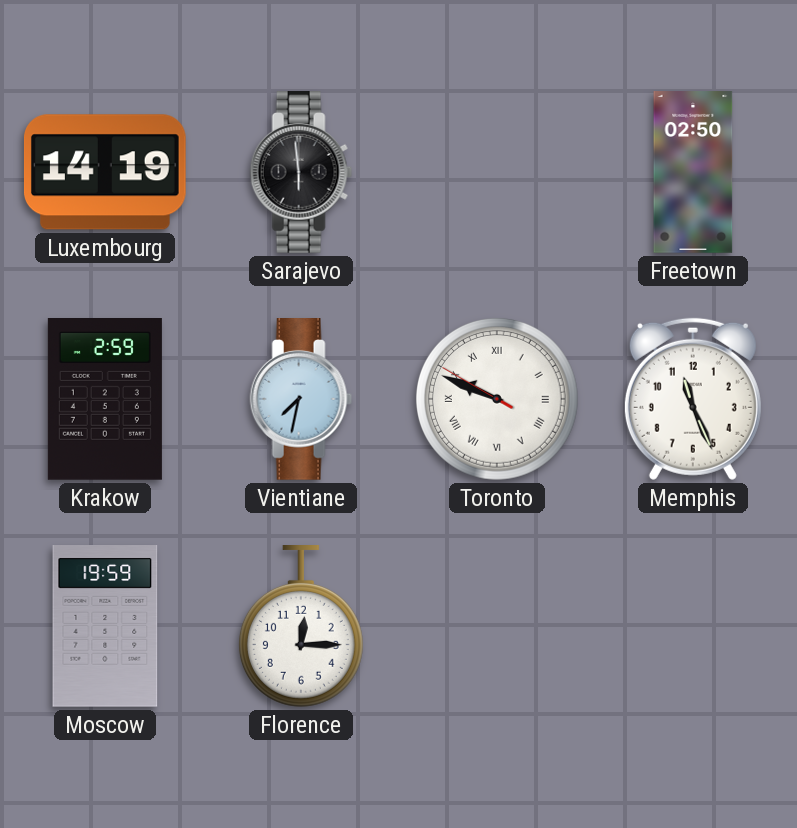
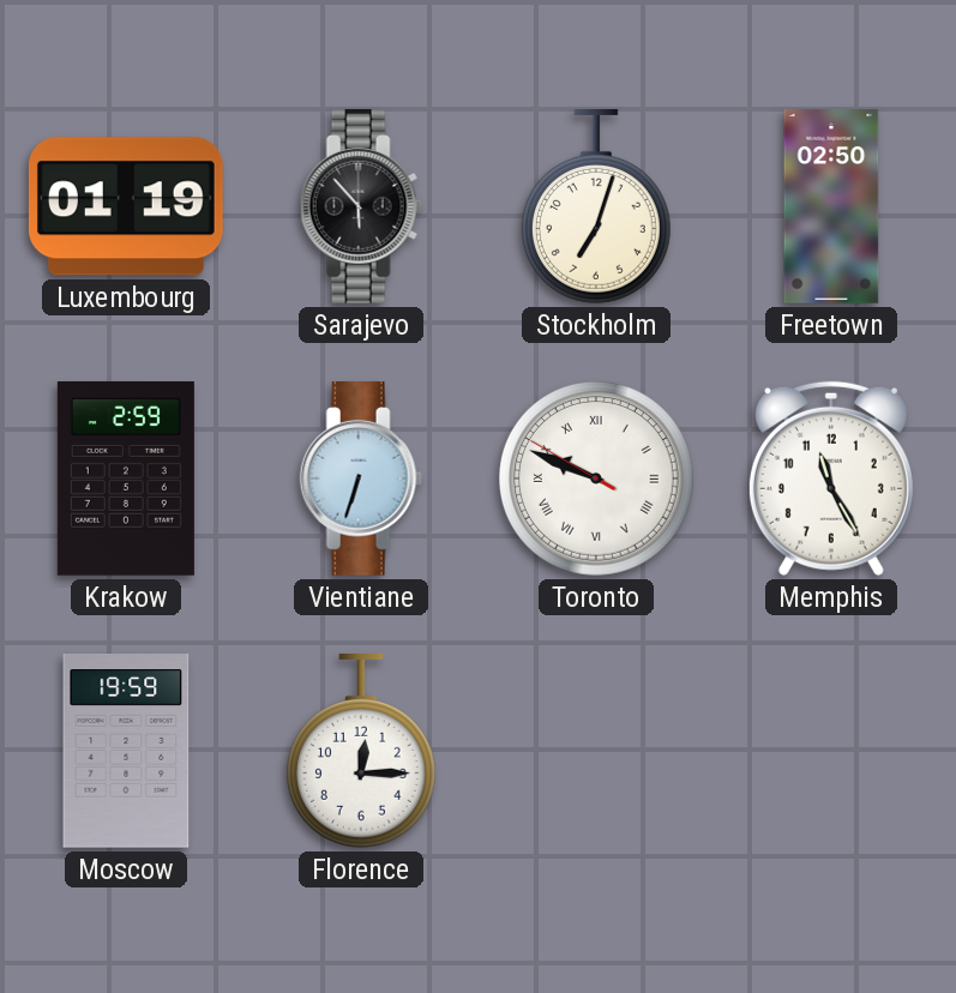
Luxembourg: 14:19 -> 01:19 (126, 206)
Sarajevo: 5:59 -> 5:53 (361, 207)
Stockholm: none -> 7:03 (596, 207)
Vientiane: 7:32 -> 6:33 (361, 480)
Memphis: 11:26 -> 11:25 (831, 479)
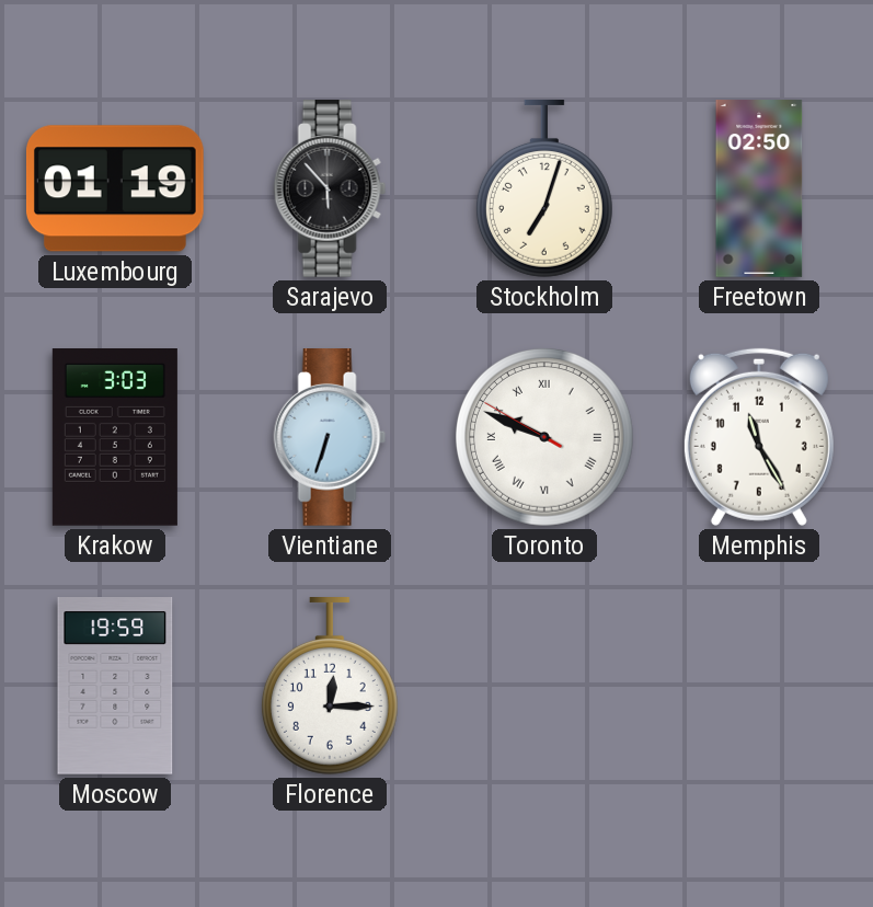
Krakow: 2:59 -> 3:03 (115, 438)
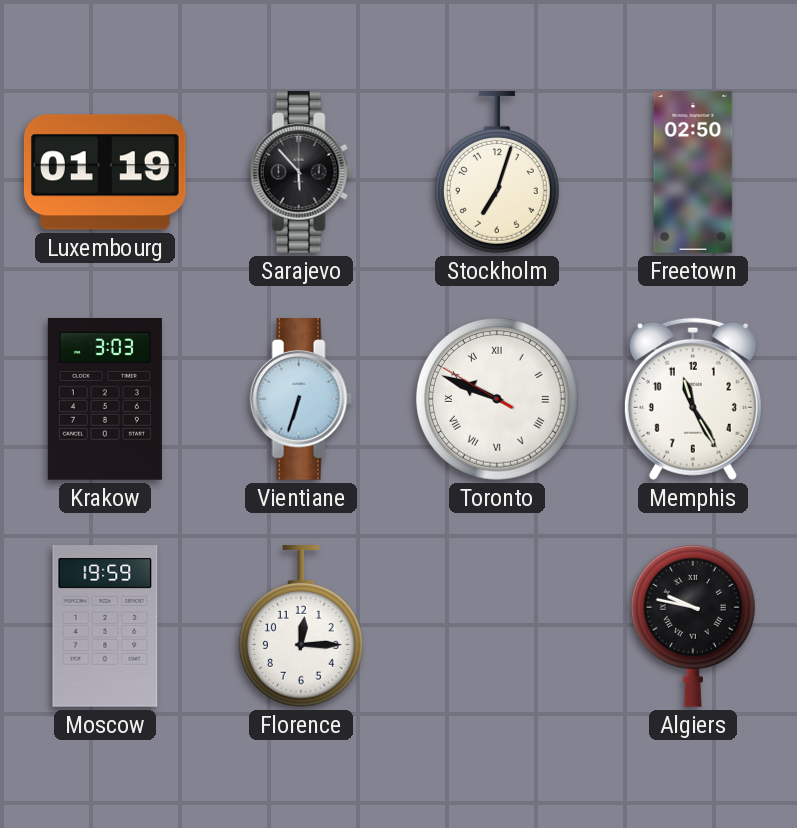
Algiers: none -> 9:47 (693, 626)
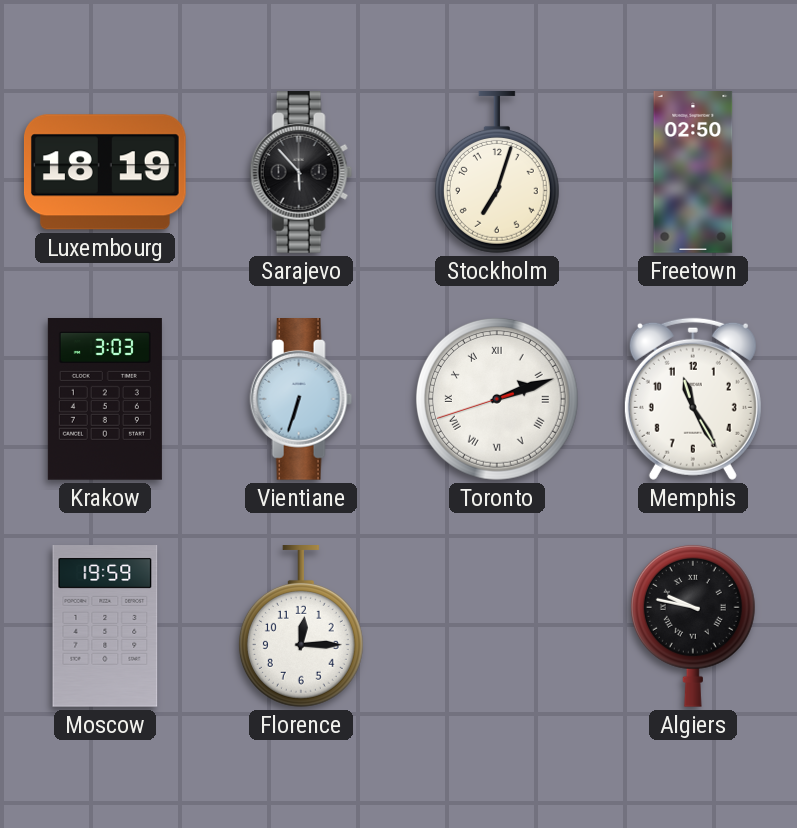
Luxembourg: 01:19 -> 18:19 (105, 172)
Toronto: 9:48 -> 2:11 (497, 399)
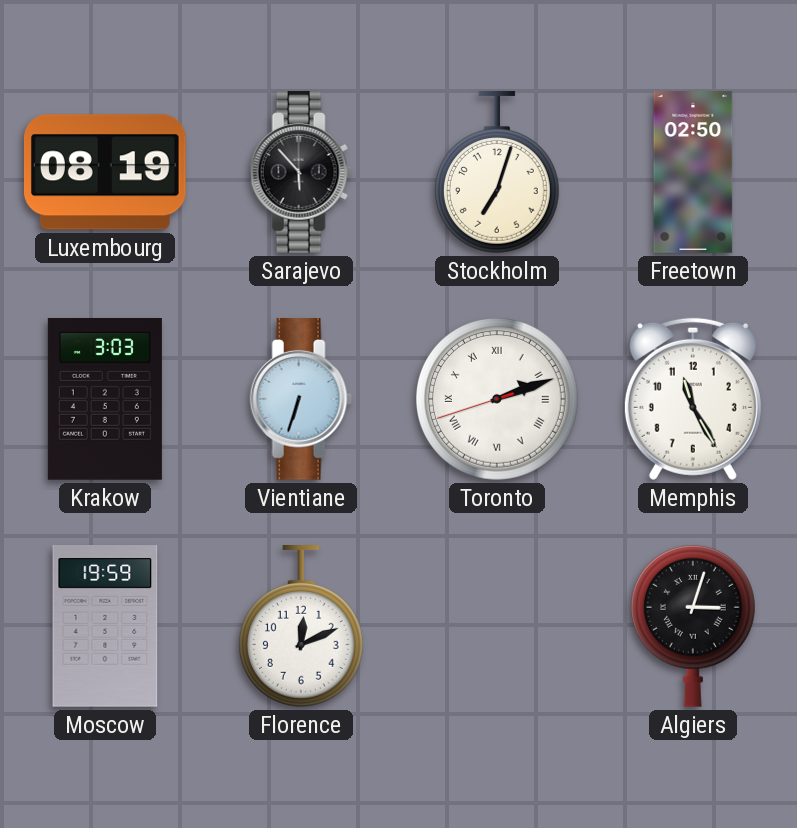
Luxembourg: 18:19 -> 08:19 (105, 172)
Florence: 12:15 -> 12:11 (301, 627)
Algiers: 9:47 -> 3:03 (693, 626)
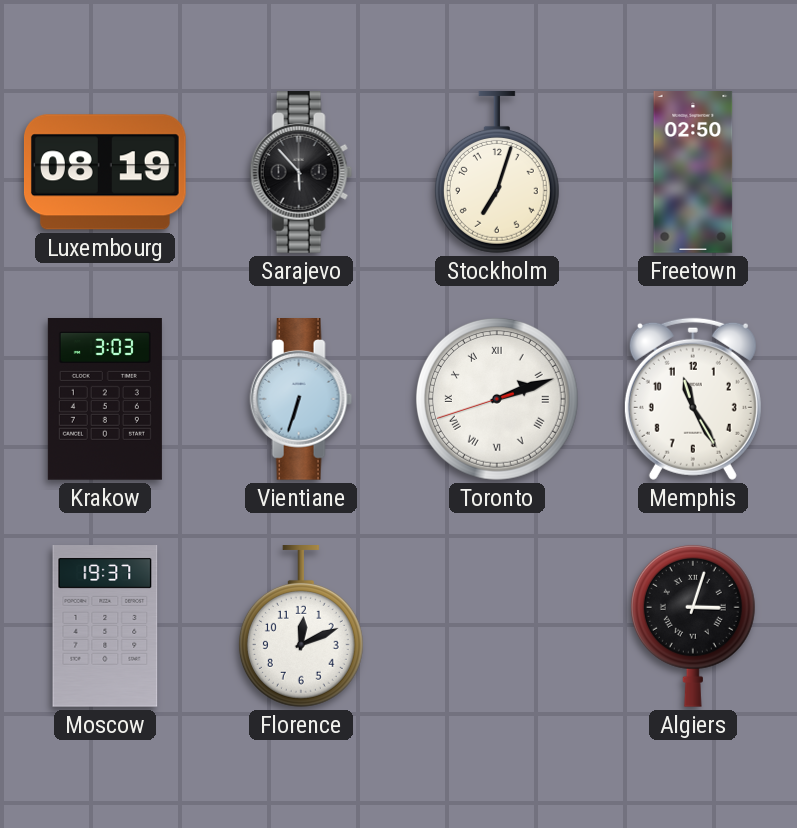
Moscow: 19:59 -> 19:37 (105, 626)
